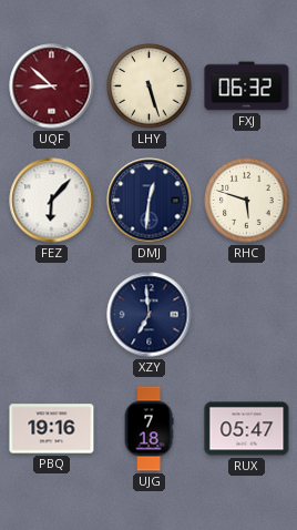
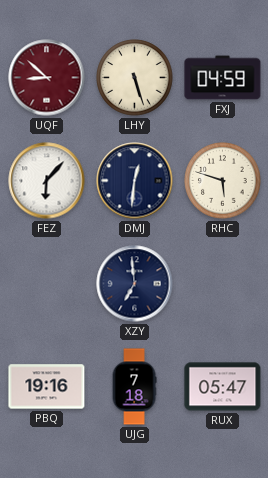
FXJ: 06:32 -> 04:59 (223, 78)
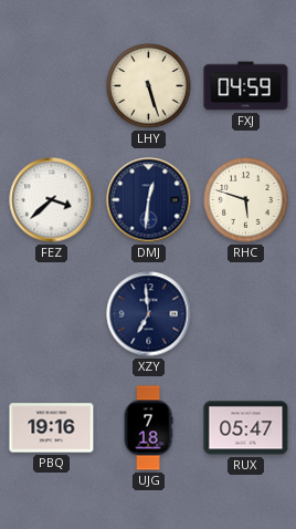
UQF: 8:52 -> none (47, 78)
FEZ: 6:07 -> 3:38 (52, 200)
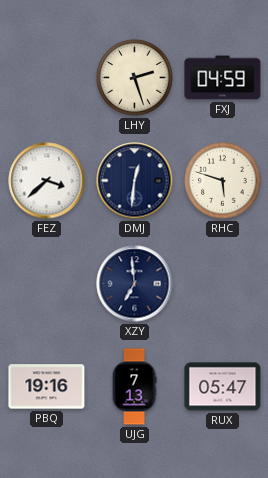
LHY: 5:27 -> 2:27 (135, 78)
UJG: 7:18 -> 7:13 (134, 387)
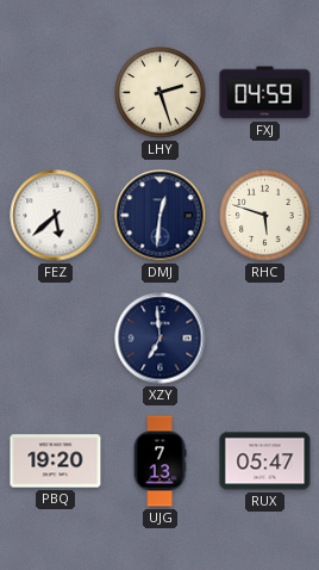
FEZ: 3:38 -> 5:38 (56, 216)
PBQ: 19:16 -> 19:20 (56, 461)
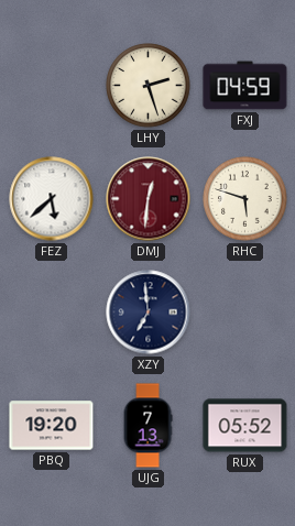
DMJ dial: navy -> burgundy (149, 199)
RUX: 05:47 -> 05:52 (245, 426)
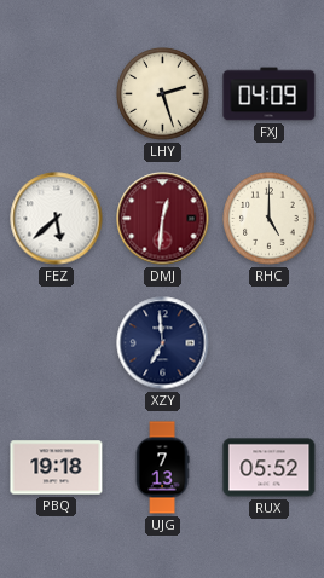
FXJ: 04:59 -> 04:09 (270, 94)
RHC: 5:48 -> 5:00 (270, 219)
PBQ: 19:20 -> 19:18 (57, 468)
